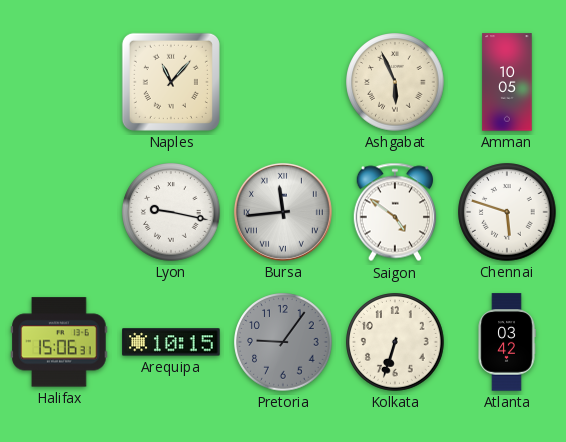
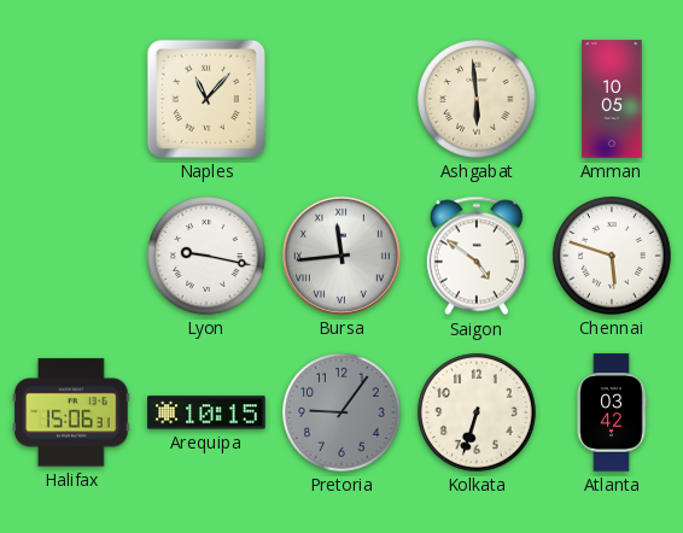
Ashgabat: 5:56 -> 5:59 (477, 99)
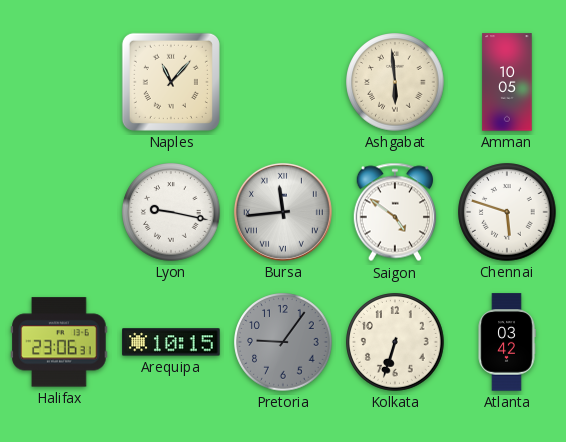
Halifax: 15:06 -> 23:06 (59, 342)
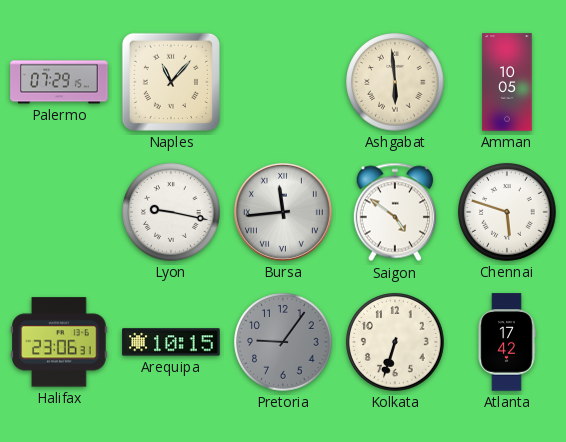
Palermo: none -> 07:29 (59, 82)
Atlanta: 03:42 -> 17:42 (507, 342)
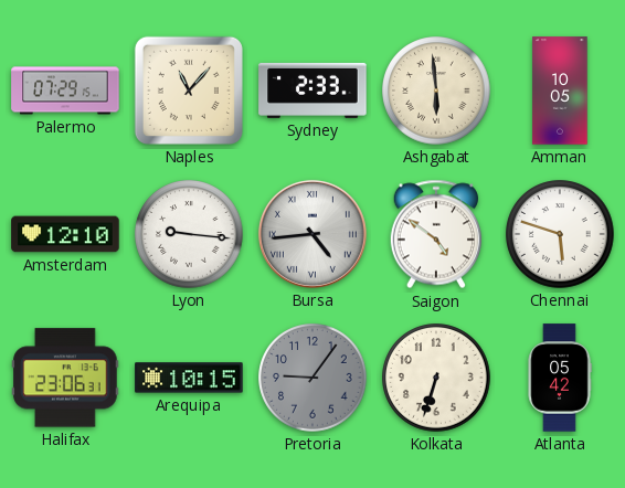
Sydney: none -> 2:33 (312, 91)
Amsterdam: none -> 12:10 (65, 234)
Lyon: 9:17 -> 9:16 (189, 234)
Bursa: 11:44 -> 4:44 (312, 234)
Atlanta: 17:42 -> 05:42 (560, 378)
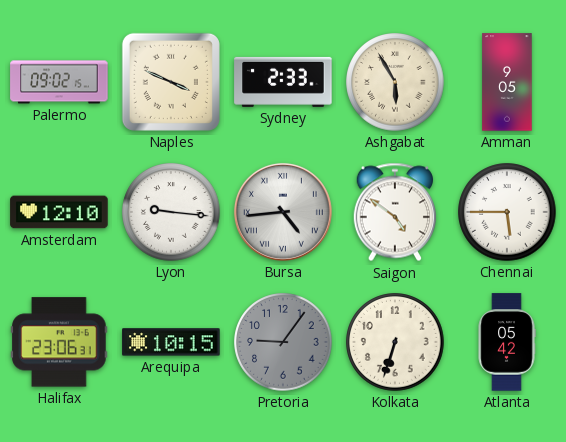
Palermo: 07:29 -> 09:02 (59, 82)
Naples: 11:07 -> 3:49 (171, 82)
Ashgabat: 5:59 -> 5:55 (395, 82)
Amman: 10:05 -> 9:05 (507, 82)
Chennai: 5:48 -> 5:45 (507, 212)
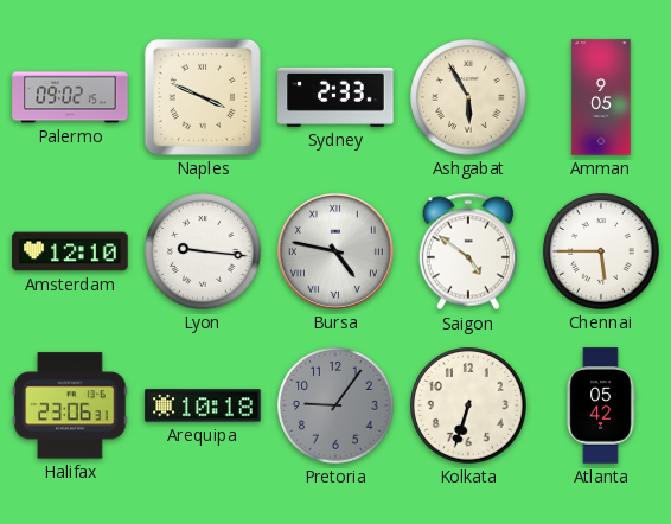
Bursa: 4:44 -> 4:47 (335, 251)
Arequipa: 10:15 -> 10:18 (203, 405)
